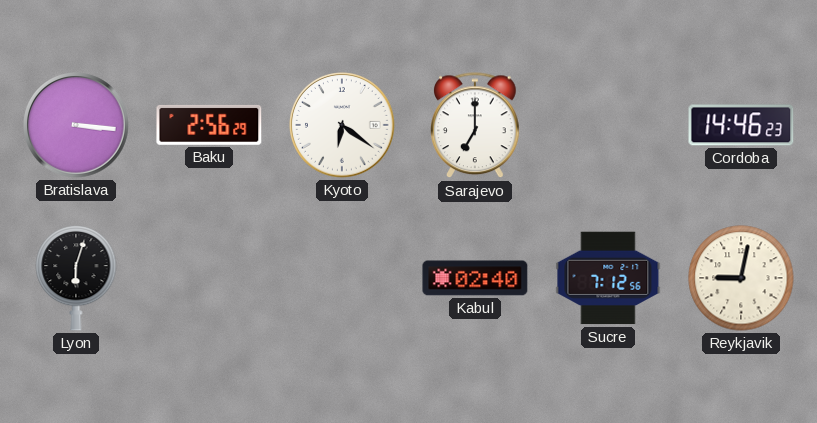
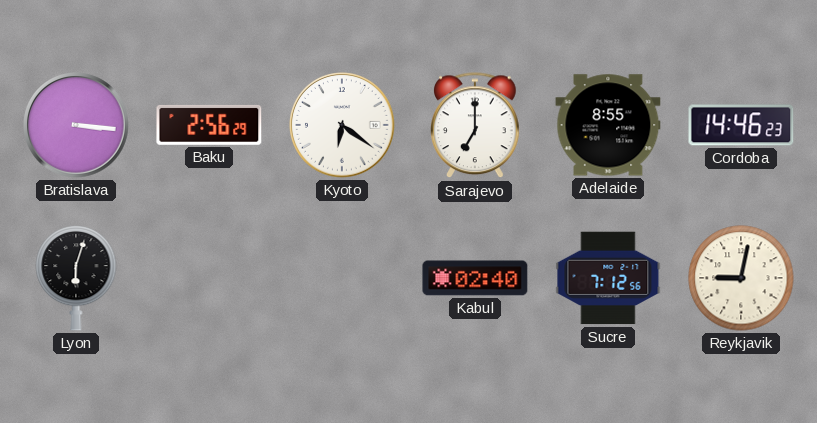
Adelaide: none -> 8:55 (608, 125)
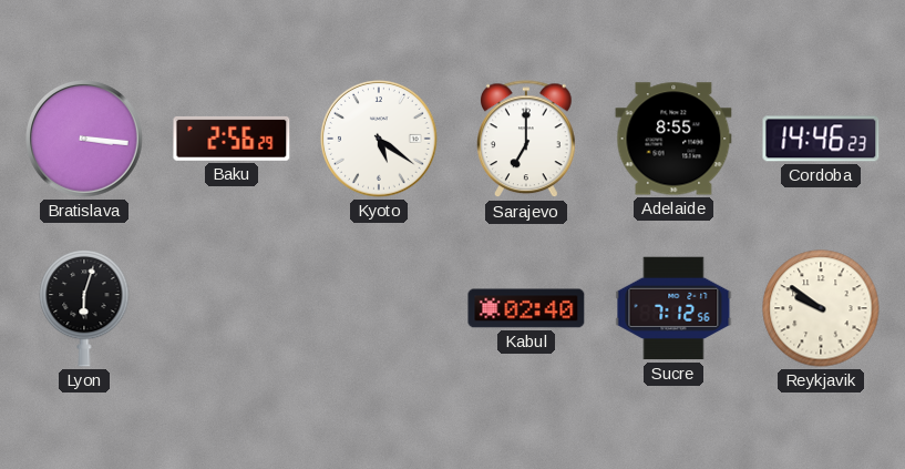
Kyoto: 6:21 -> 5:21 (380, 140)
Reykjavik: 9:02 -> 9:51 (821, 308)
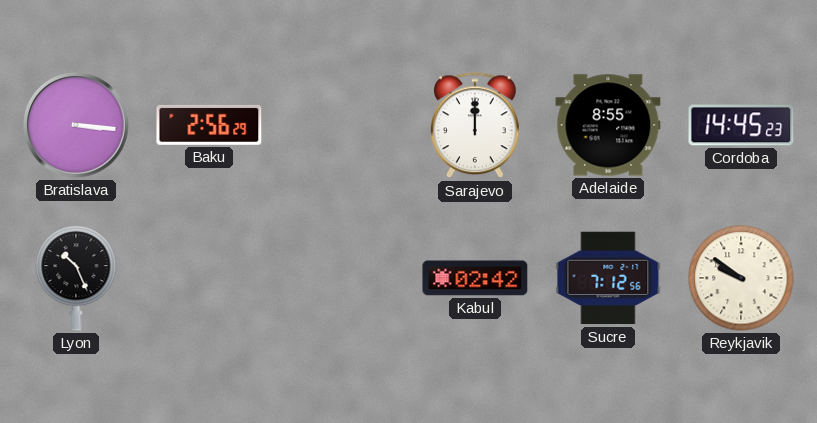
Kyoto: 5:21 -> none (380, 140)
Sarajevo: 7:00 -> 12:00 (475, 126)
Cordoba: 14:46 -> 14:45 (741, 125)
Lyon: 6:03 -> 10:26 (76, 278)
Kabul: 02:40 -> 02:42 (475, 278)
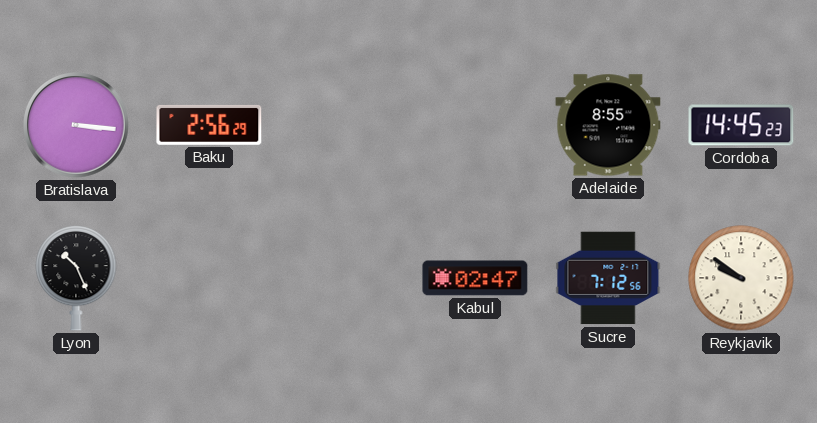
Sarajevo: 12:00 -> none (475, 126)
Kabul: 02:42 -> 02:47 (475, 278)
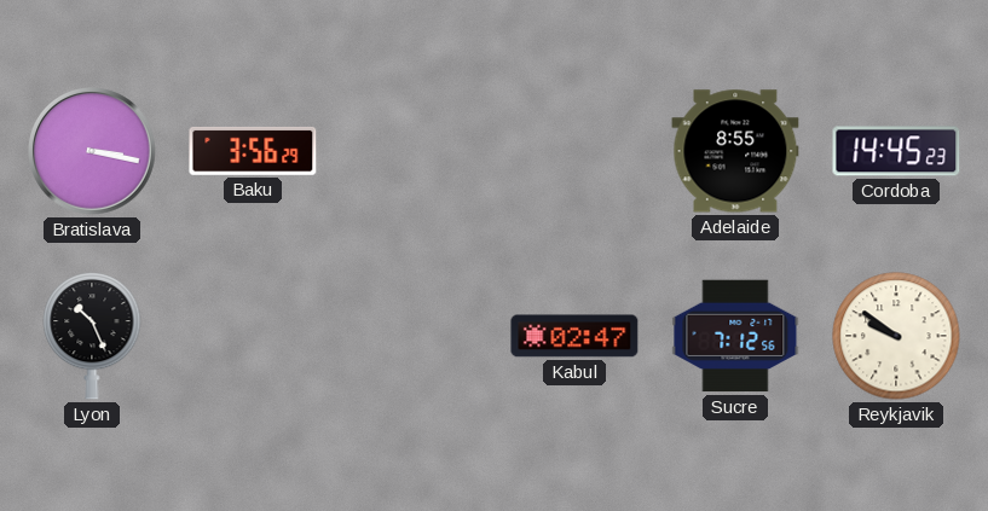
Bratislava: 3:16 -> 3:17 (93, 152)
Baku: 2:56 -> 3:56 (253, 151)
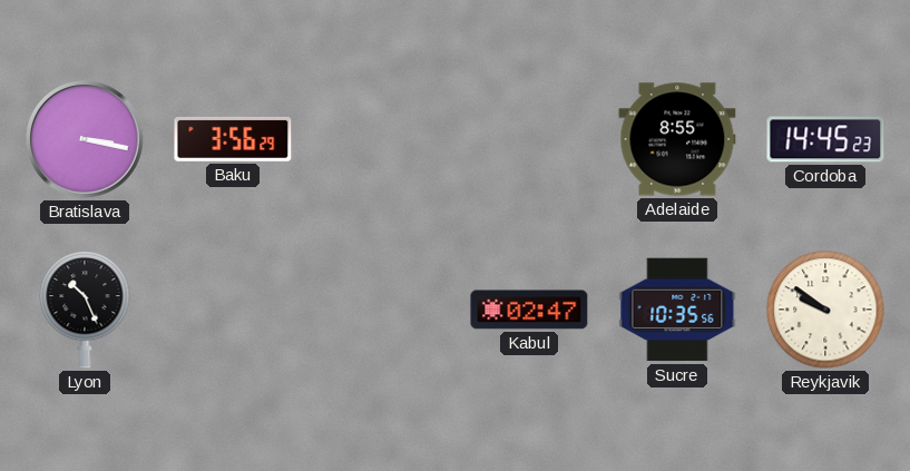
Sucre: 7:12 -> 10:35 (677, 310)
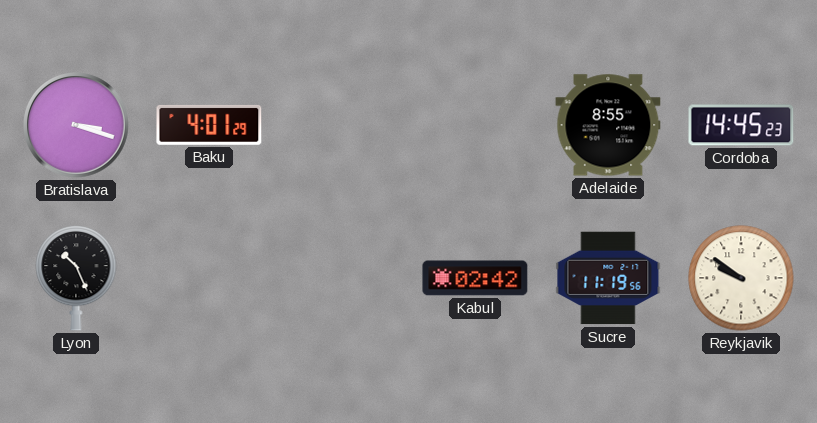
Bratislava: 3:17 -> 3:18 (77, 126)
Baku: 3:56 -> 4:01 (209, 125)
Kabul: 02:47 -> 02:42 (475, 278)
Sucre: 10:35 -> 11:19 (608, 278)
